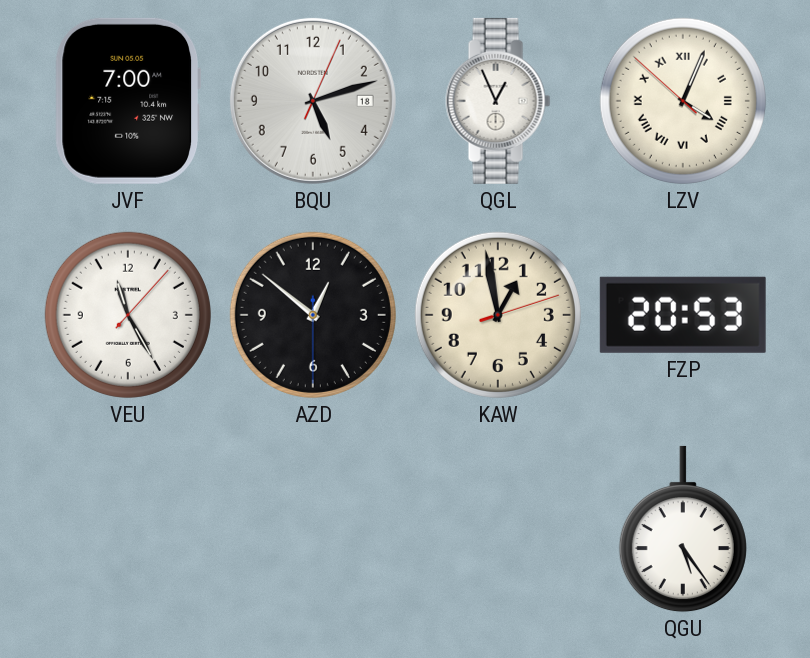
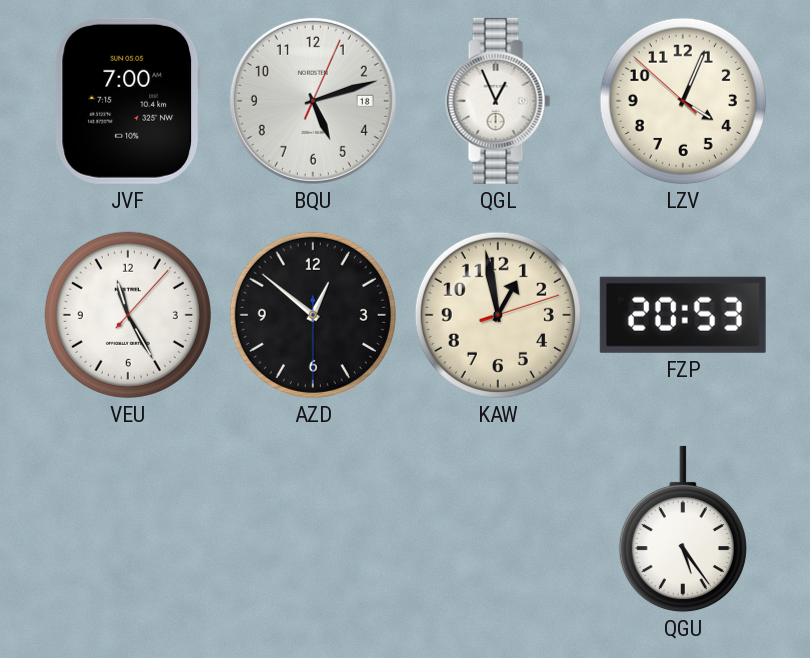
LZV numerals: Roman -> Arabic (683, 101)
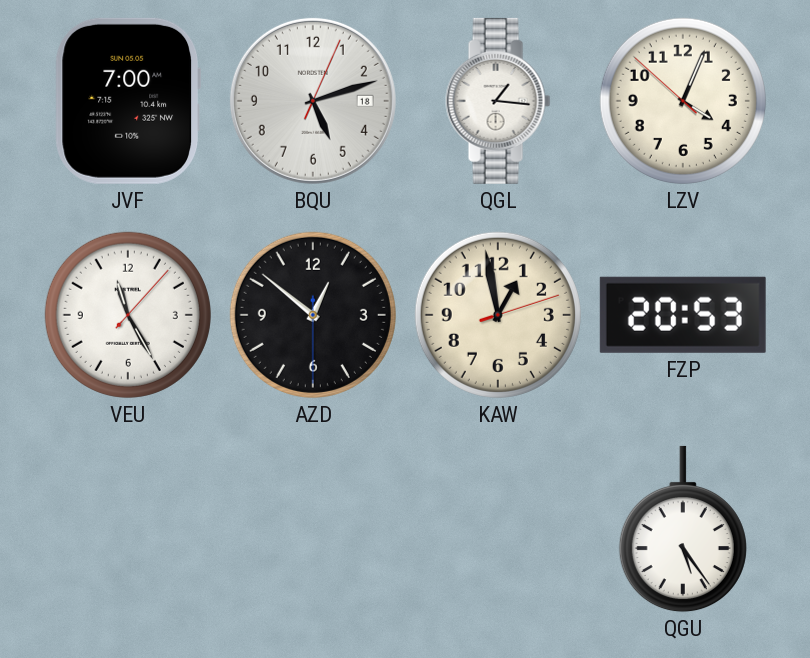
QGL: 12:56 -> 1:16 (498, 101)
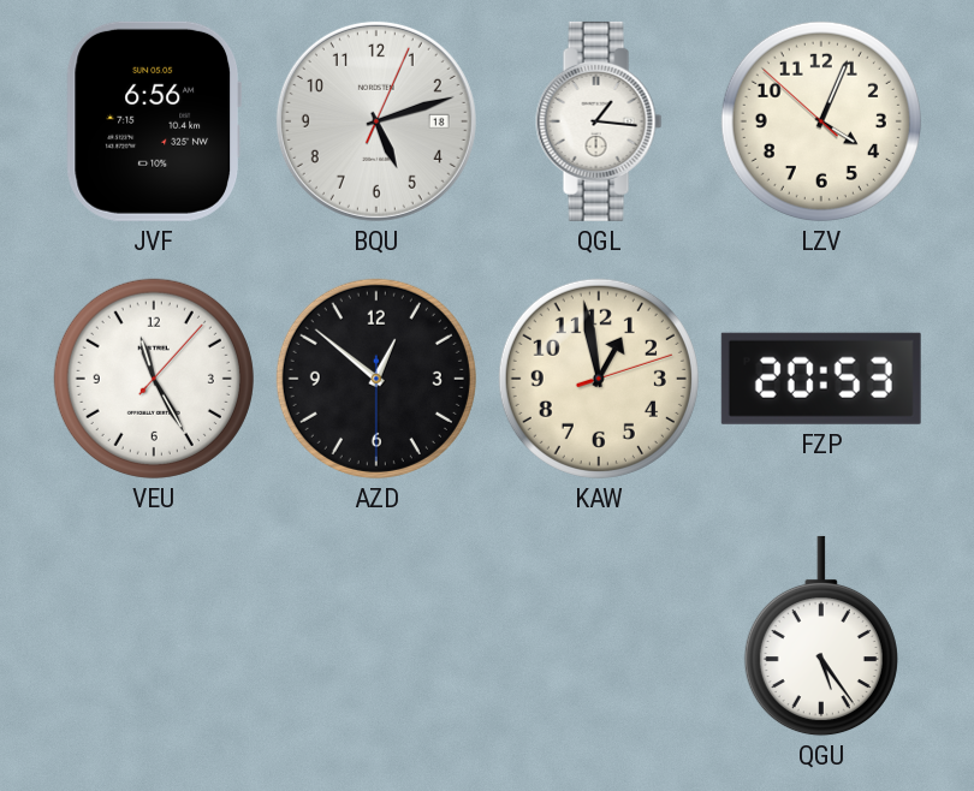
JVF: 7:00 -> 6:56 (153, 121)
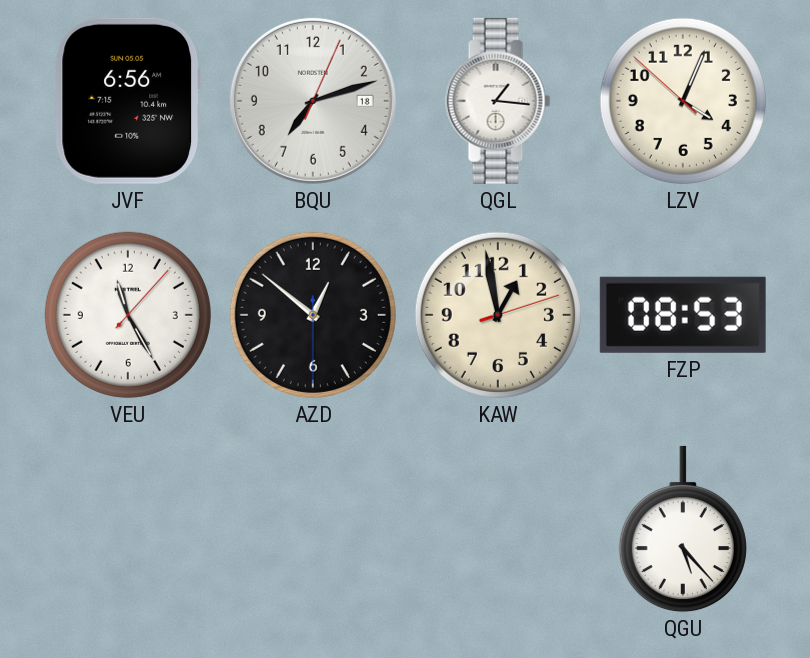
BQU: 5:12 -> 7:12 (313, 101)
FZP: 20:53 -> 08:53 (683, 315)
QGU: 5:24 -> 5:23 (683, 529)
